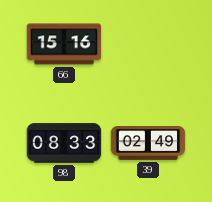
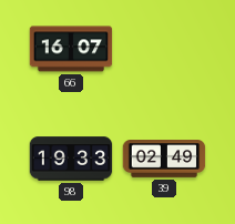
66: 15:16 -> 16:07 (71, 49)
98: 08:33 -> 19:33 (71, 159)
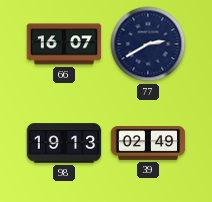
77: none -> 2:40 (148, 44)
98: 19:33 -> 19:13 (64, 143)
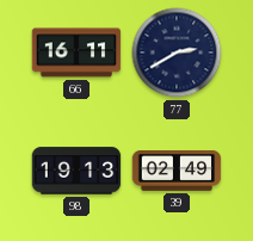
66: 16:07 -> 16:11 (76, 52)
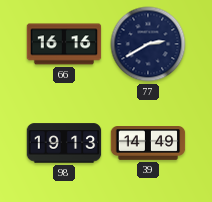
66: 16:11 -> 16:16 (64, 44)
39: 02:49 -> 14:49 (148, 144)
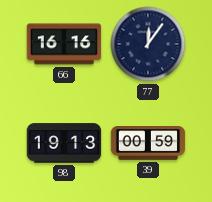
77: 2:40 -> 12:06 (148, 44)
39: 14:49 -> 00:59 (148, 144)
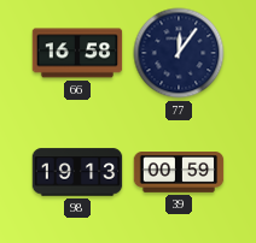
66: 16:16 -> 16:58 (77, 53)
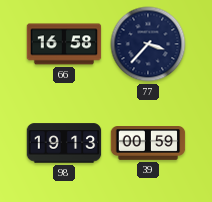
77: 12:06 -> 3:37 (148, 44)
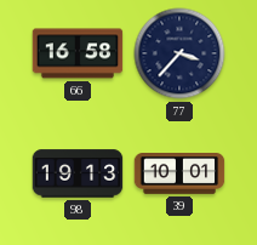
39: 00:59 -> 10:01 (179, 175)
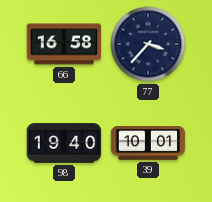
98: 19:13 -> 19:40 (64, 143)
